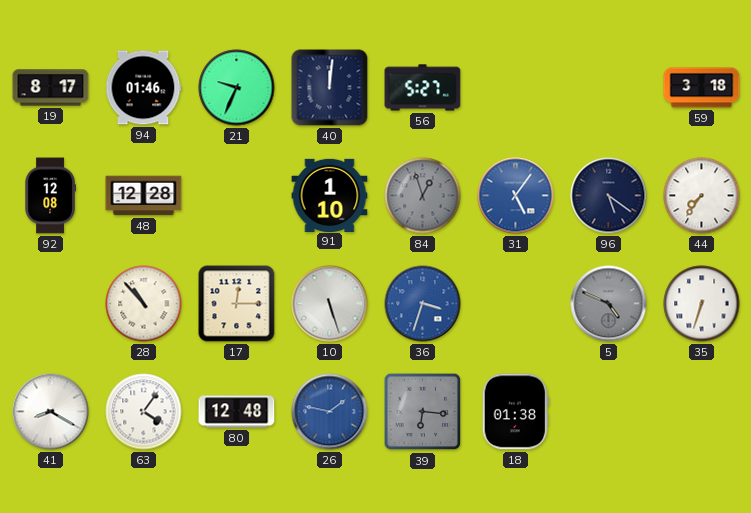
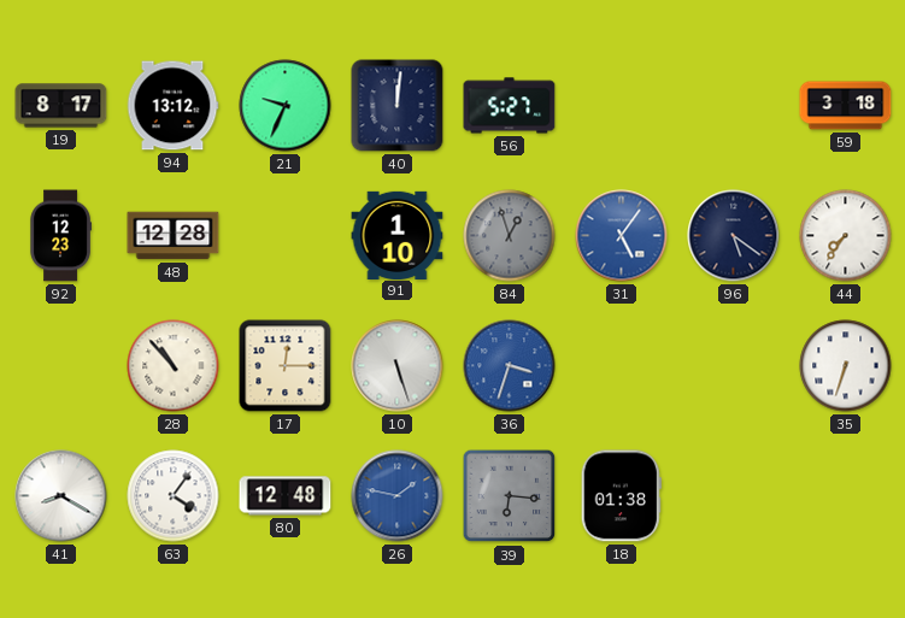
94: 01:46 -> 13:12 (172, 106)
92: 12:08 -> 12:23 (60, 236)
5: 4:49 -> none (609, 304)
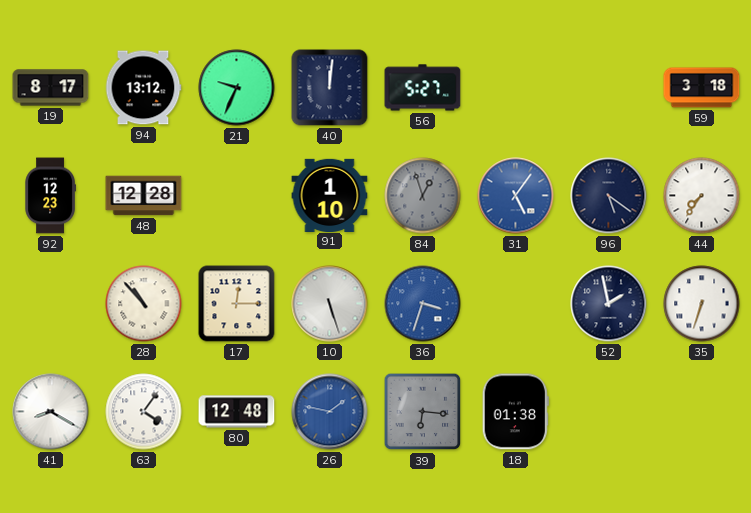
52: none -> 1:58 (609, 304)
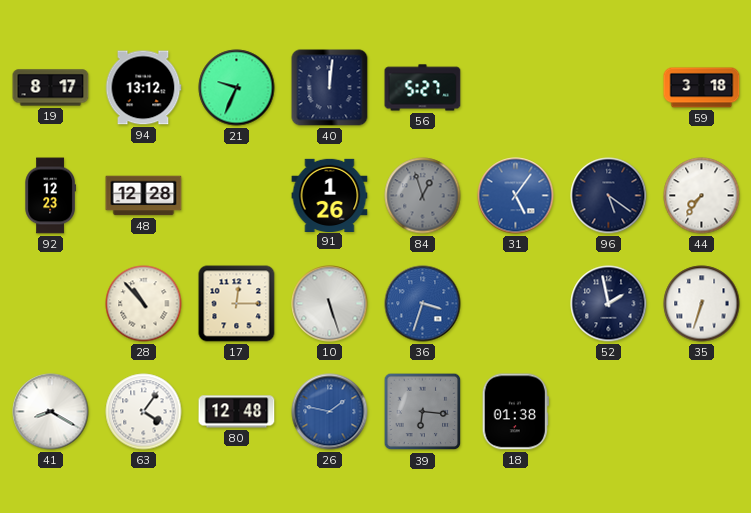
91: 1:10 -> 1:26 (330, 195)
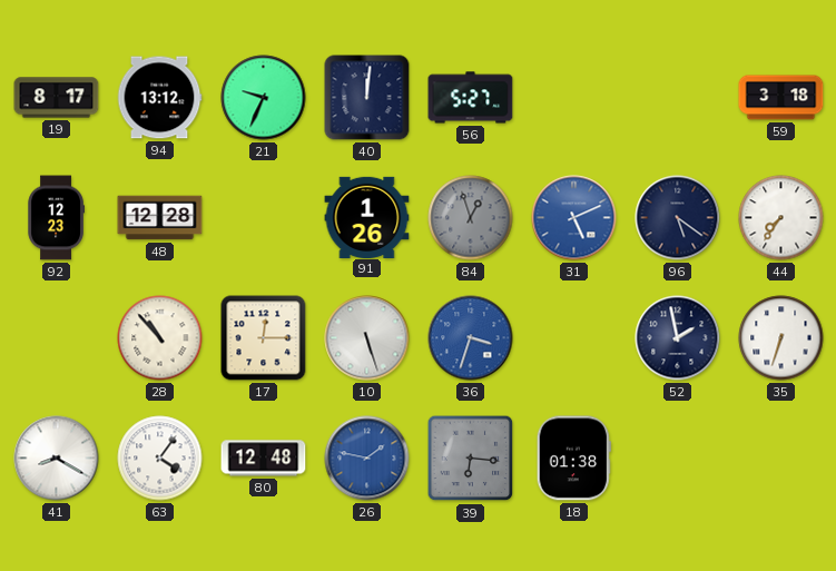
31: 5:06 -> 5:11 (574, 218)
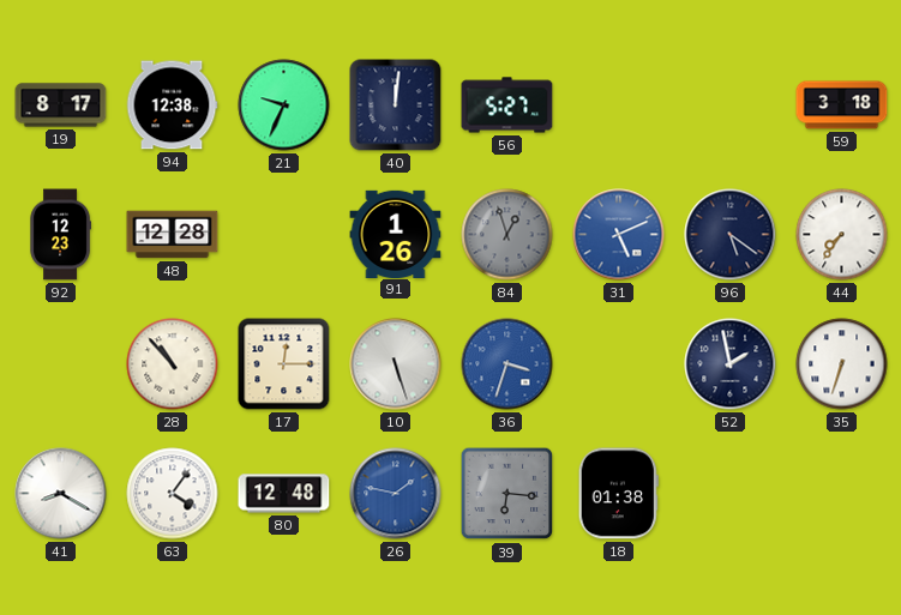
94: 13:12 -> 12:38 (172, 105)
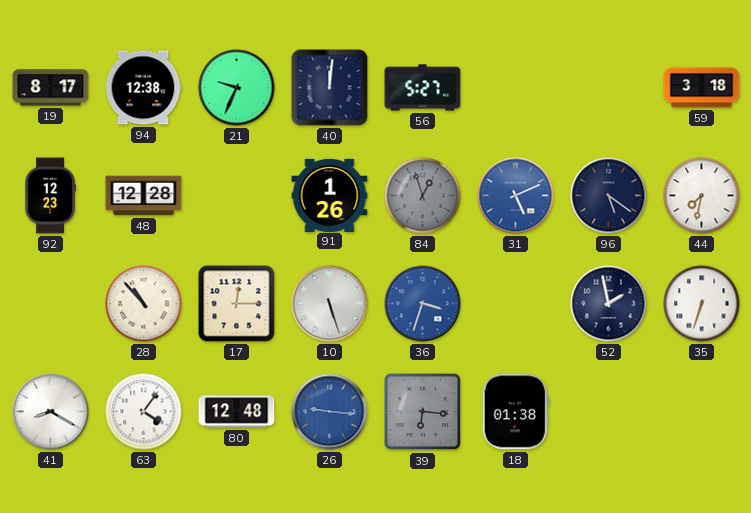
44: 7:36 -> 7:32 (702, 196)
26: 1:47 -> 9:16 (330, 412)
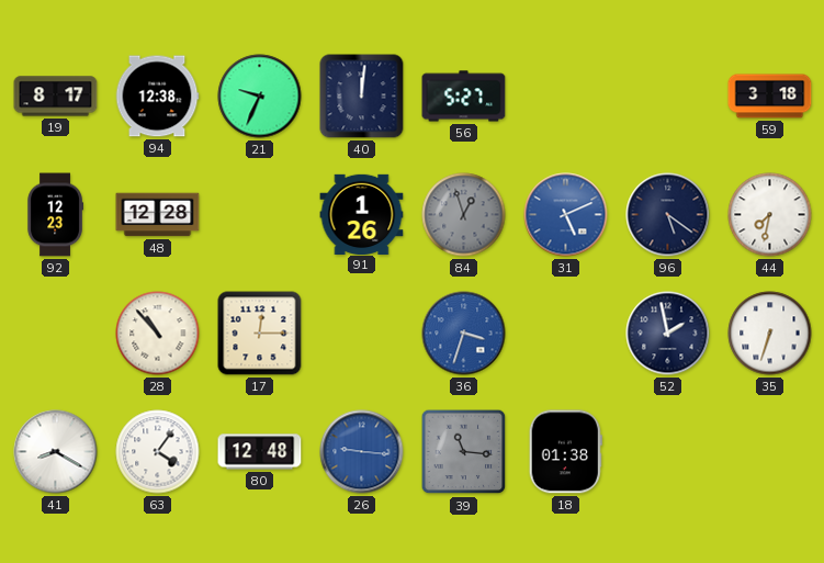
10: 5:27 -> none (330, 304)
39: 6:16 -> 11:16 (464, 452)
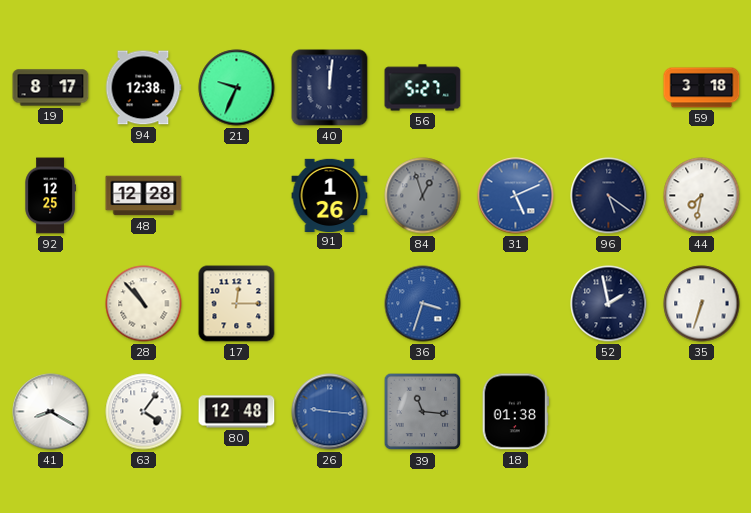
92: 12:23 -> 12:25 (50, 196)
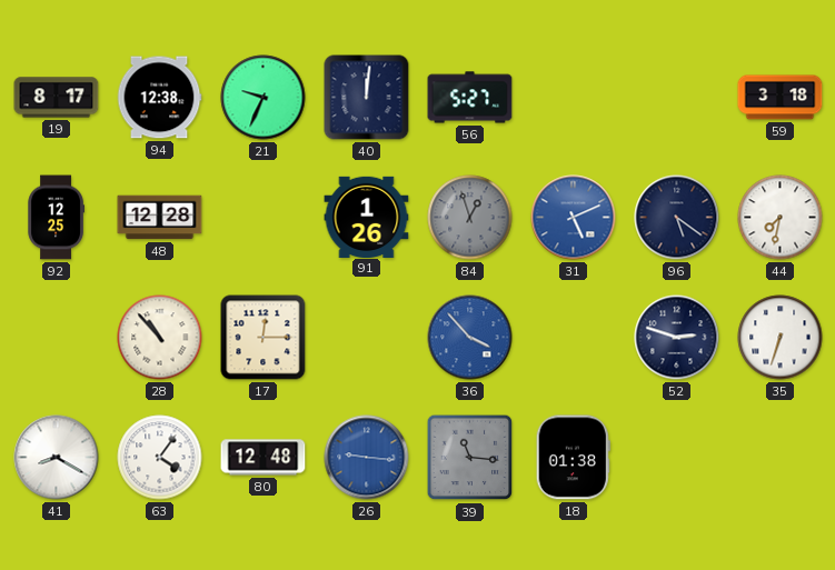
36: 3:33 -> 3:53 (470, 338)
52: 1:58 -> 2:48 (677, 338)
